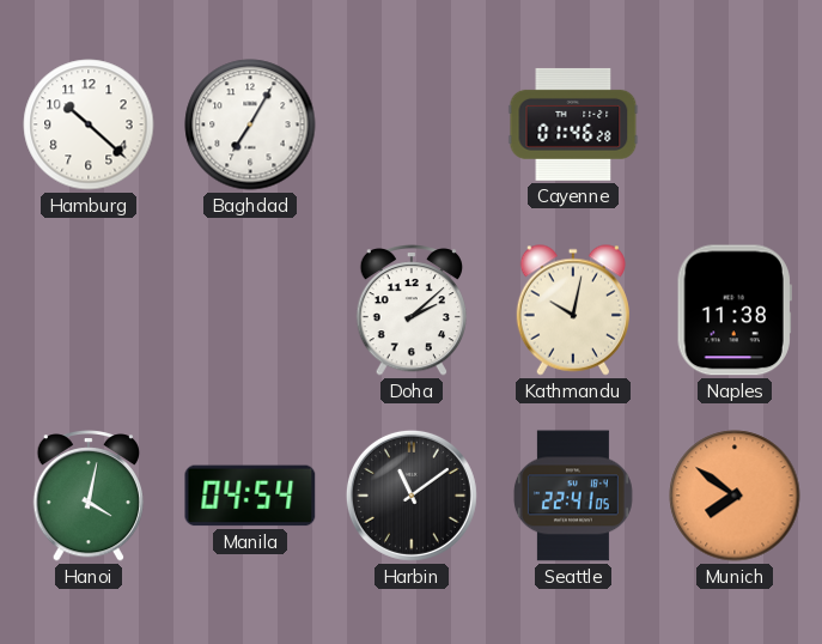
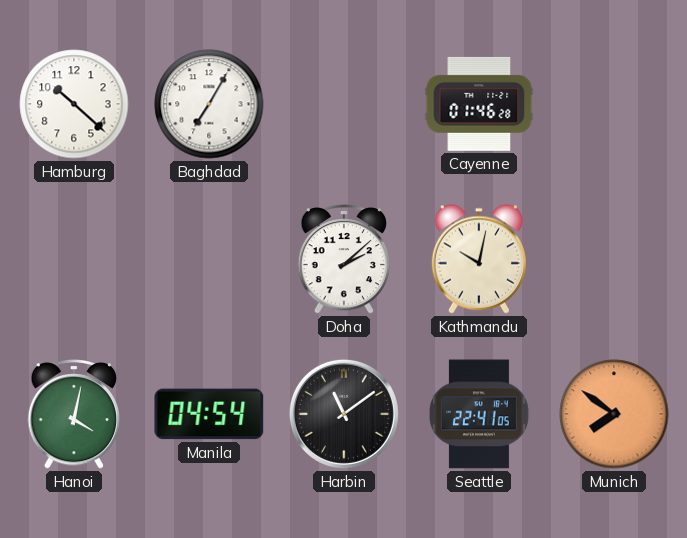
Naples: 11:38 -> none (735, 310)
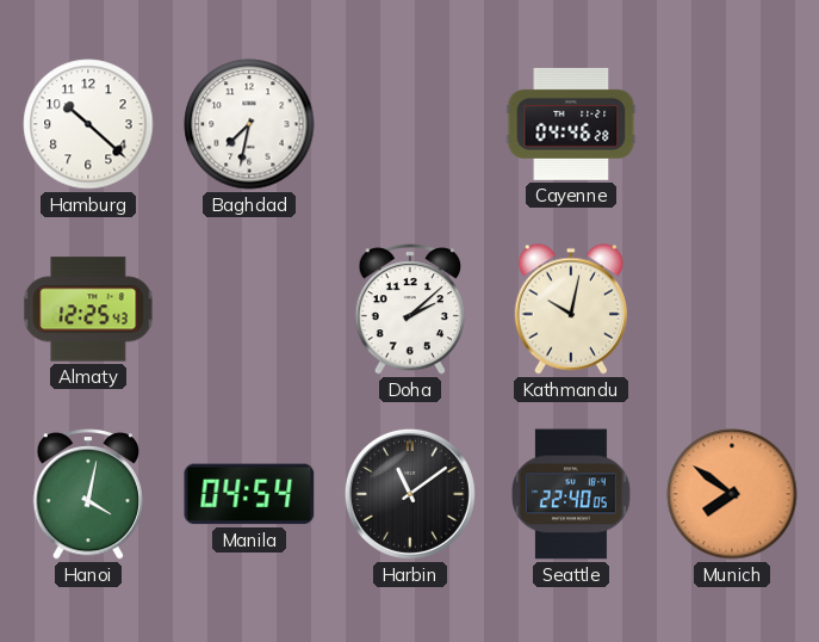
Baghdad: 7:05 -> 7:32 (249, 124)
Cayenne: 01:46 -> 04:46 (571, 124)
Almaty: none -> 12:25 (88, 309)
Seattle: 22:41 -> 22:40 (571, 494)
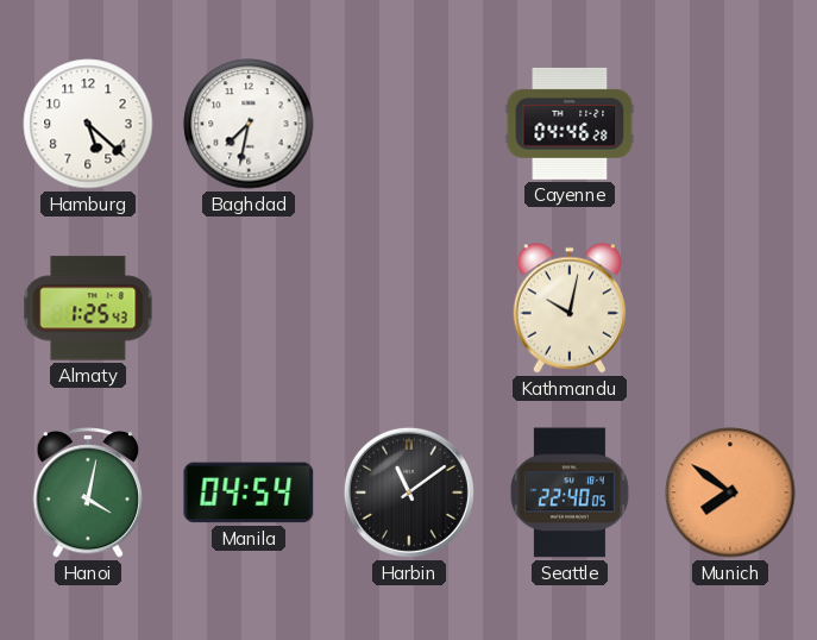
Hamburg: 10:22 -> 5:22 (88, 124)
Almaty: 12:25 -> 1:25 (88, 308)
Doha: 2:08 -> none (410, 309)
